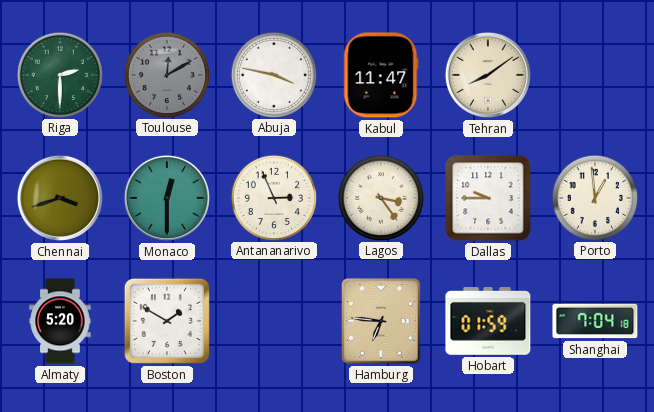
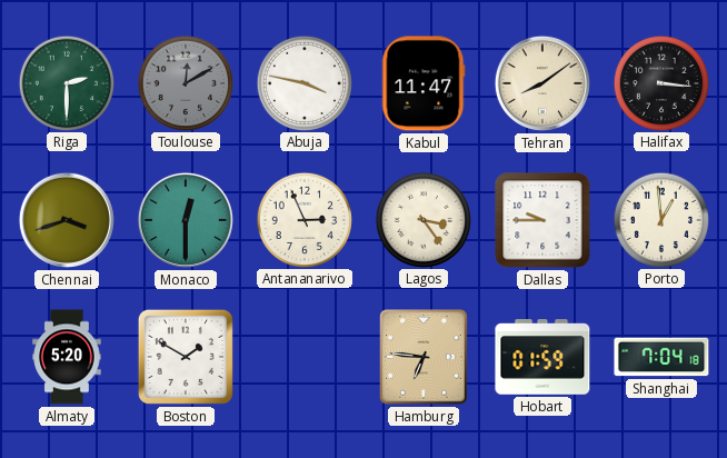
Halifax: none -> 3:16 (660, 82)
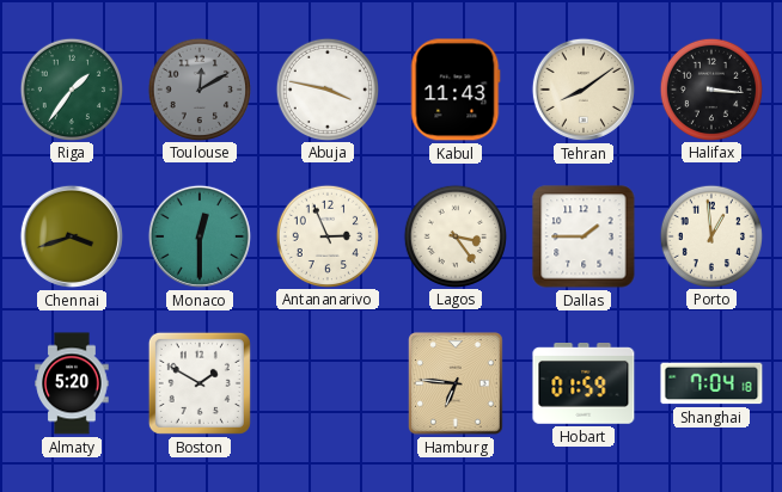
Riga: 2:30 -> 1:36 (71, 88)
Kabul: 11:47 -> 11:43 (456, 90)
Dallas: 9:45 -> 1:45 (584, 236)
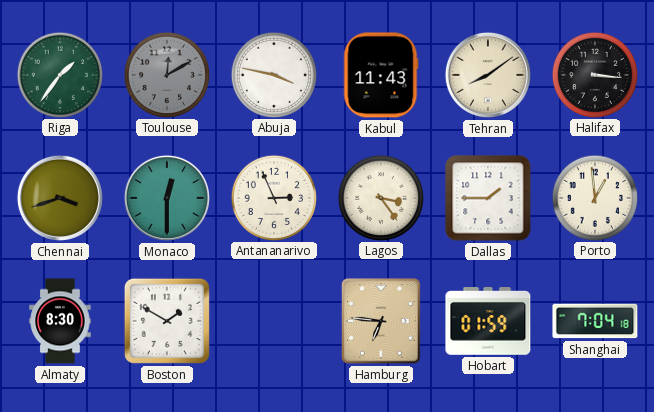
Almaty: 5:20 -> 8:30 (60, 321)
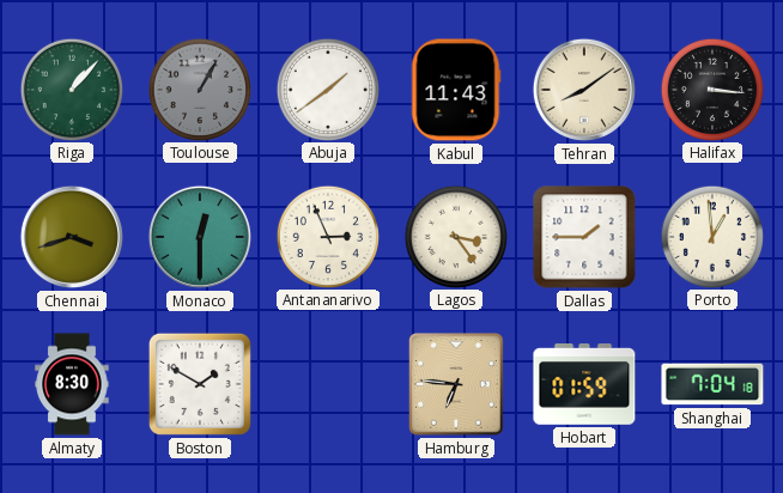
Riga: 1:36 -> 1:07 (71, 89)
Toulouse: 12:10 -> 1:05 (199, 89)
Abuja: 3:47 -> 1:39 (327, 89)
